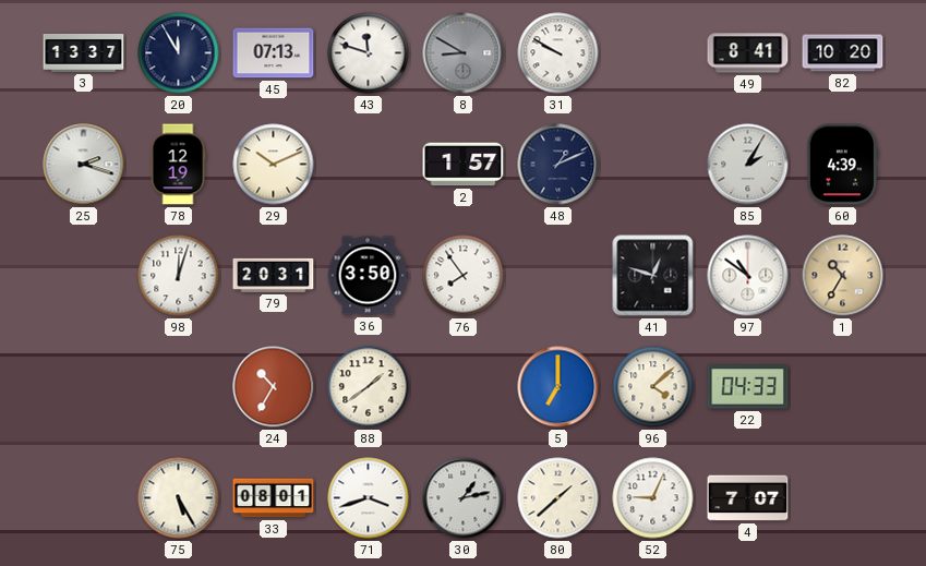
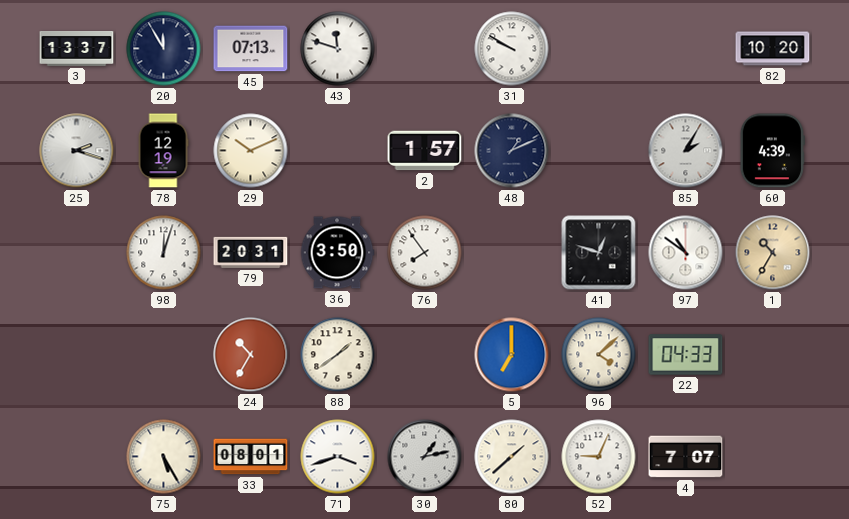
8: 8:50 -> none (464, 53)
49: 8:41 -> none (748, 53)
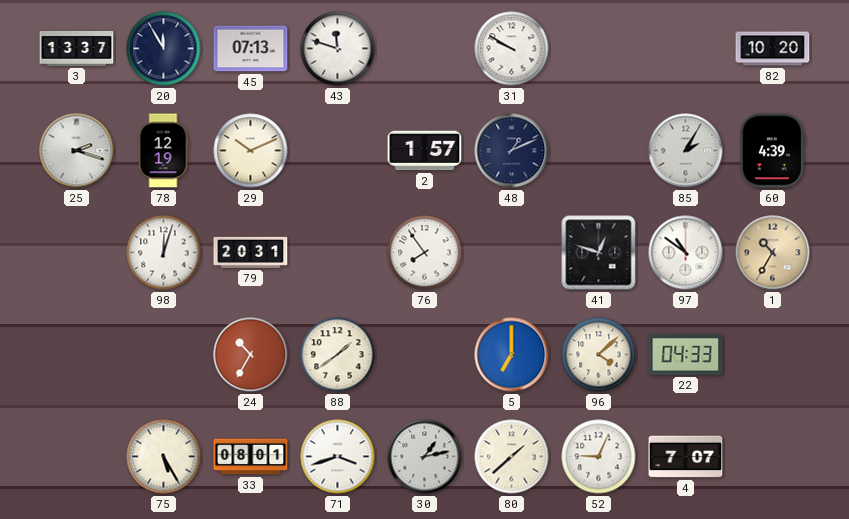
36: 3:50 -> none (337, 253)
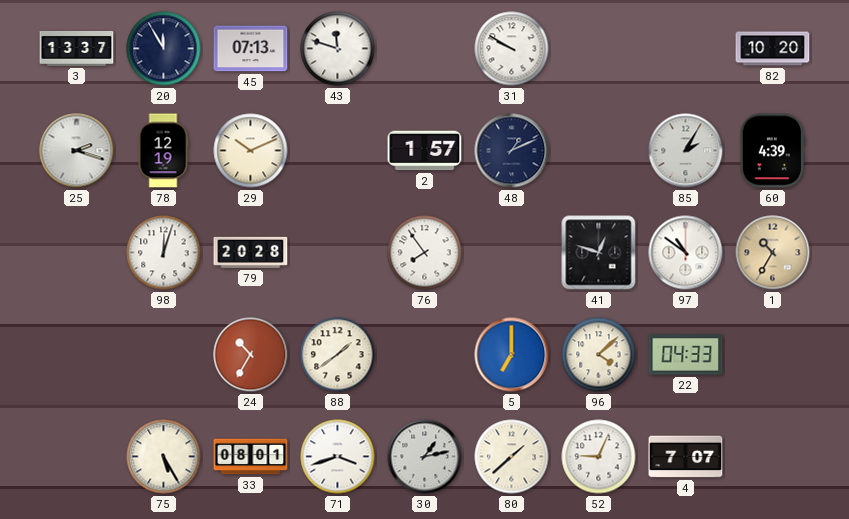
79: 20:31 -> 20:28 (251, 252)
